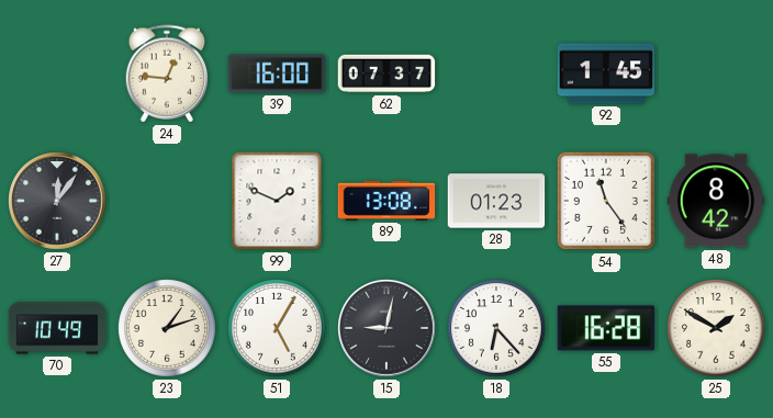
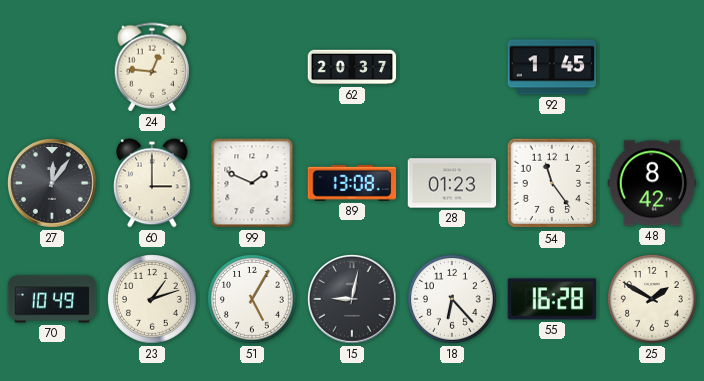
39: 16:00 -> none (277, 74)
62: 07:37 -> 20:37 (352, 67)
60: none -> 3:00 (153, 183)
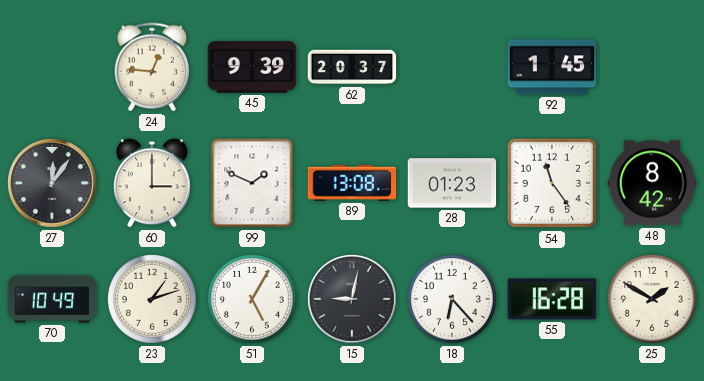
45: none -> 9:39 (252, 67)
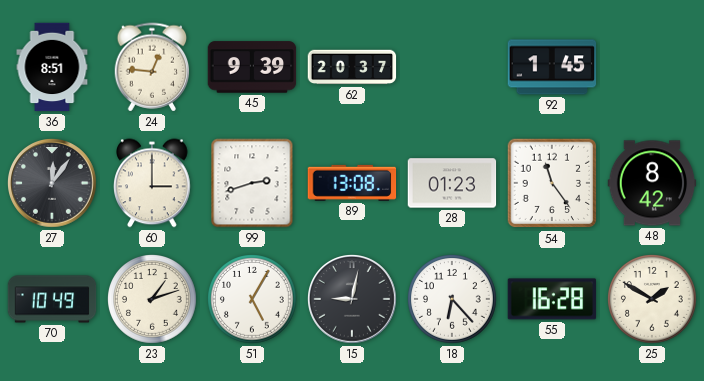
36: none -> 8:51 (52, 67)
99: 1:49 -> 2:42 (252, 183)
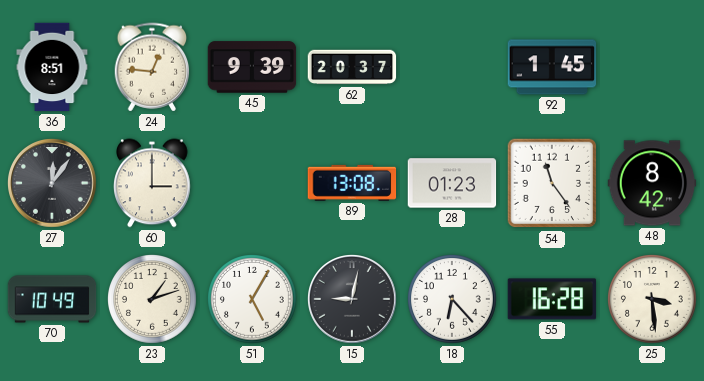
99: 2:42 -> none (252, 183)
25: 1:50 -> 3:29 (653, 300)
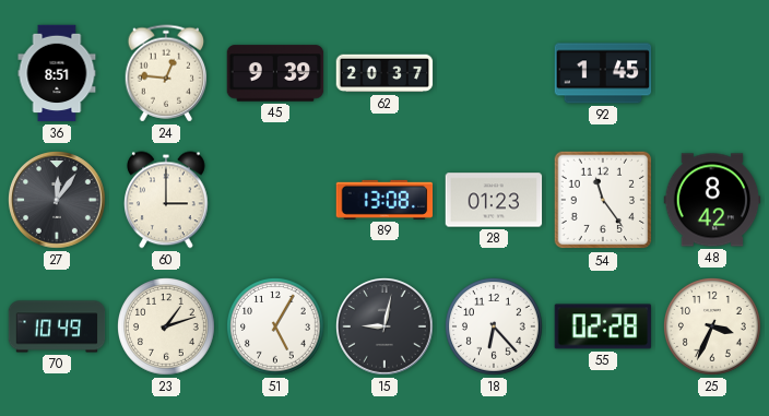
55: 16:28 -> 02:28 (603, 326)
25: 3:29 -> 3:34 (713, 328)
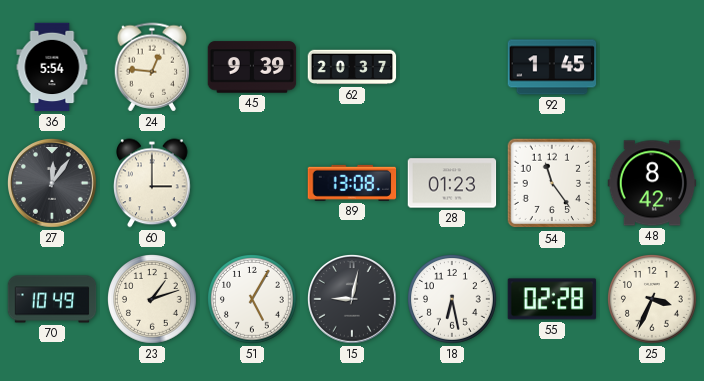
36: 8:51 -> 5:54 (52, 67)
18: 6:23 -> 6:28 (453, 300)
